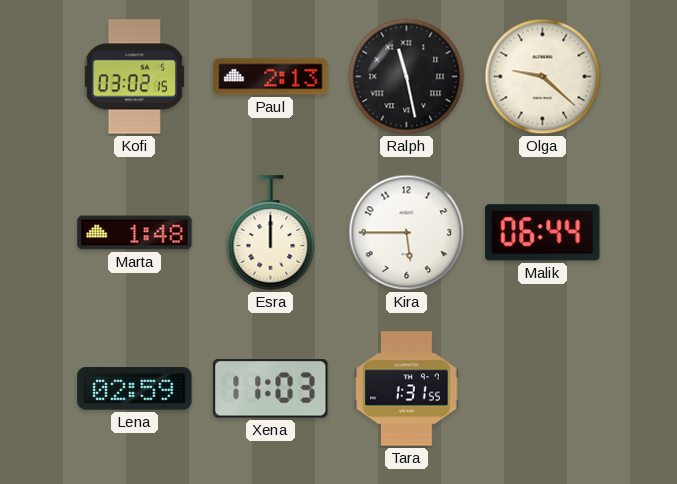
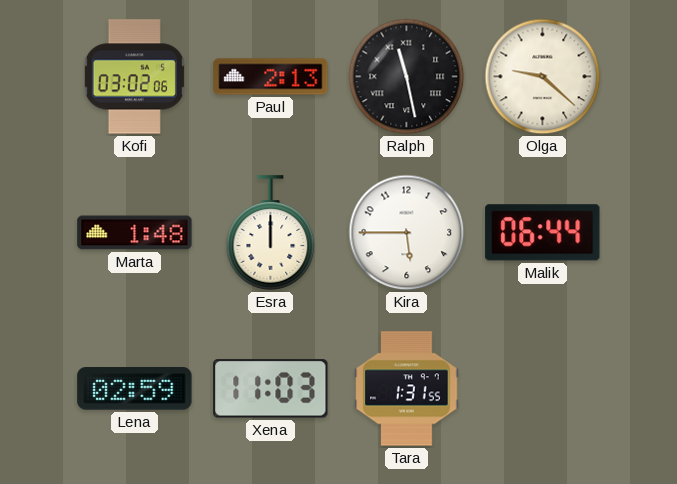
Kofi: 03:02:15 -> 03:02:06 (134, 77)
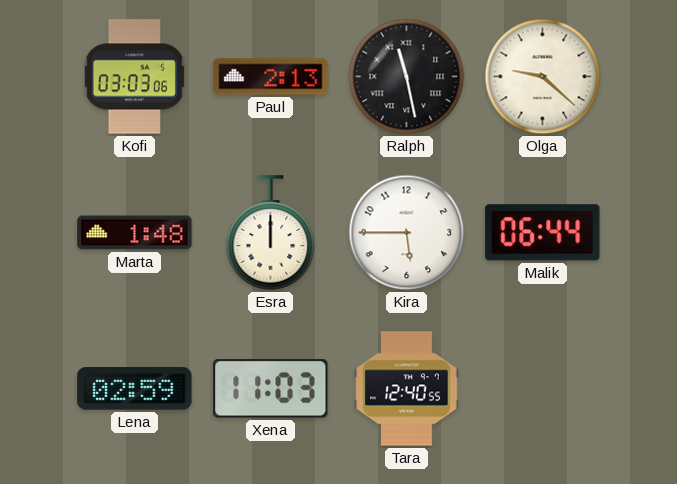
Kofi: 03:02 -> 03:03 (134, 77)
Tara: 1:31 -> 12:40 (407, 389)
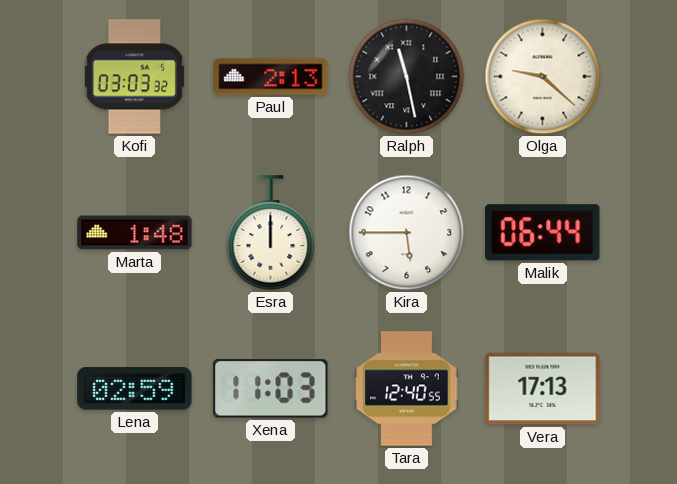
Kofi: 03:03:06 -> 03:03:32 (134, 77)
Vera: none -> 17:13 (543, 389)
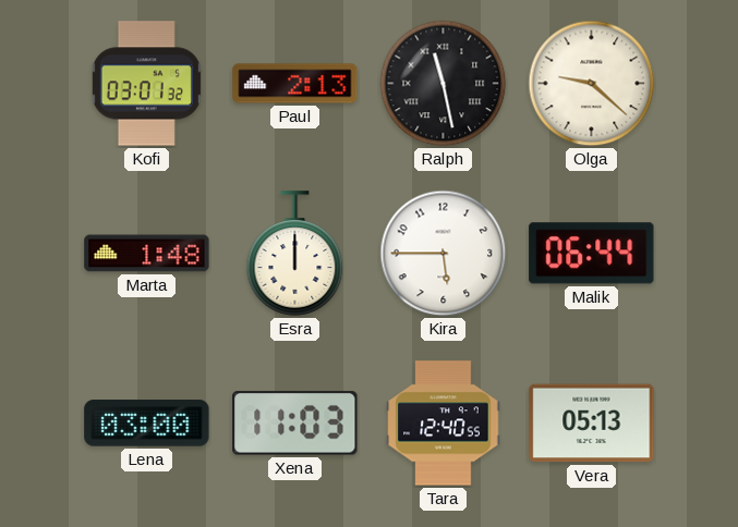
Kofi: 03:03 -> 03:01 (146, 84)
Lena: 02:59 -> 03:00 (147, 424)
Vera: 17:13 -> 05:13 (592, 424)
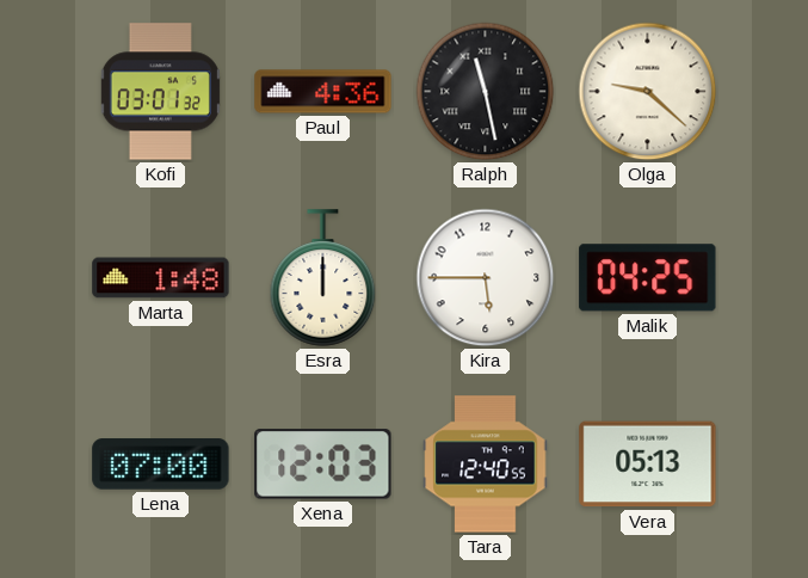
Paul: 2:13 -> 4:36 (323, 92)
Malik: 06:44 -> 04:25 (648, 278)
Lena: 03:00 -> 07:00 (161, 465)
Xena: 11:03 -> 12:03 (323, 465)
